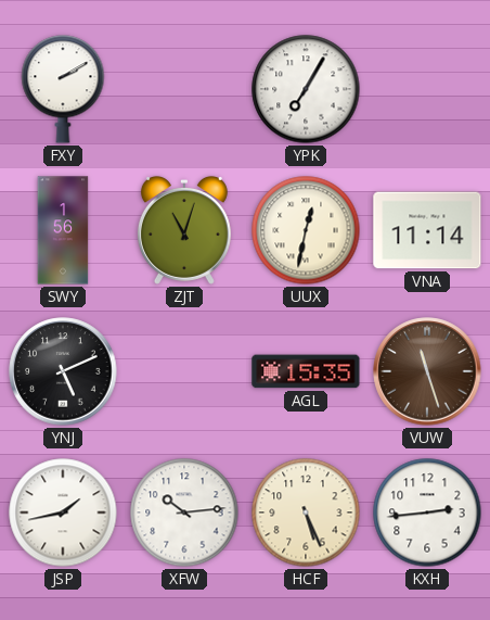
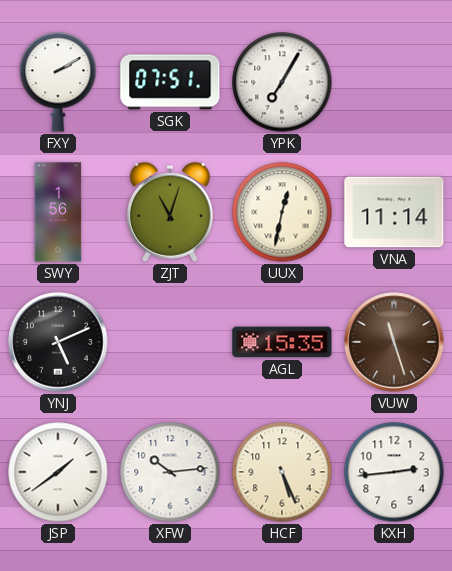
SGK: none -> 07:51 (170, 82)
JSP: 1:43 -> 1:39 (58, 472)
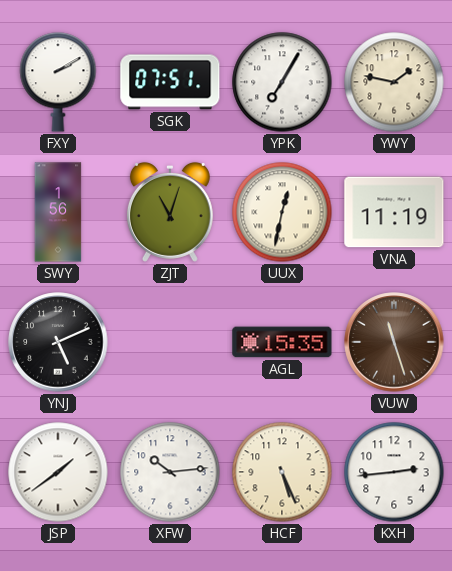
YWY: none -> 1:47 (394, 82)
VNA: 11:14 -> 11:19 (394, 212)
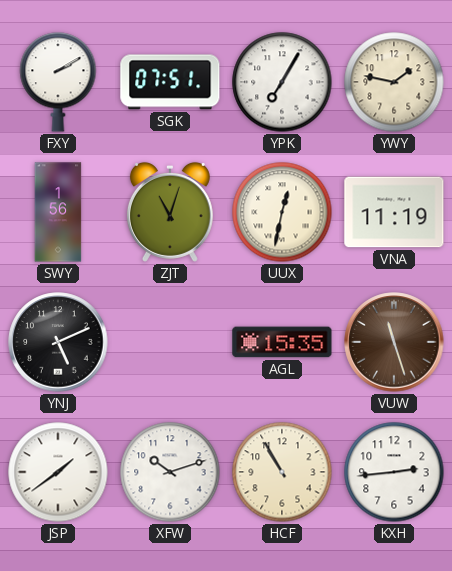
XFW: 10:14 -> 10:12 (170, 472)
HCF: 5:26 -> 10:55 (282, 472)
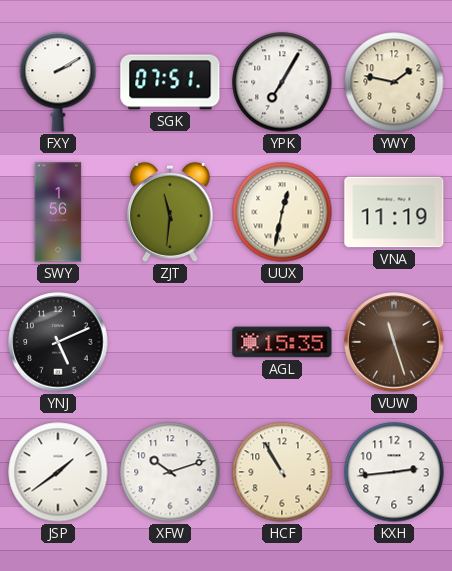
ZJT: 11:03 -> 11:31 (170, 212)
